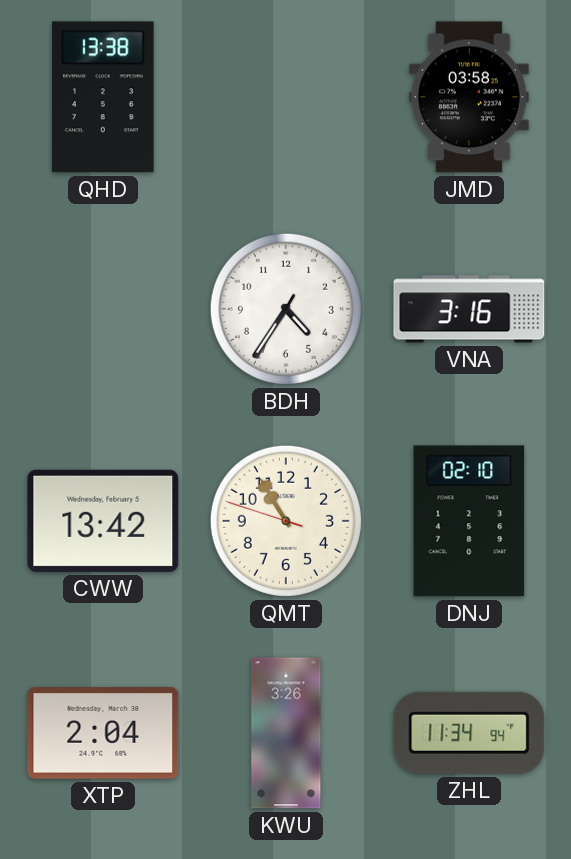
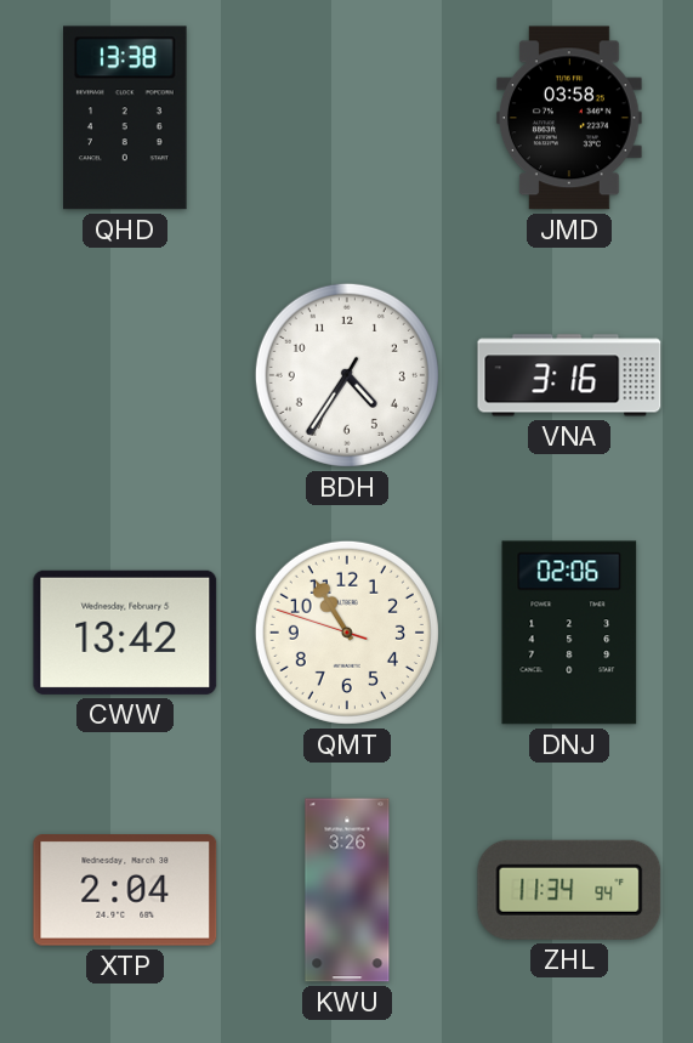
DNJ: 02:10 -> 02:06 (569, 633)
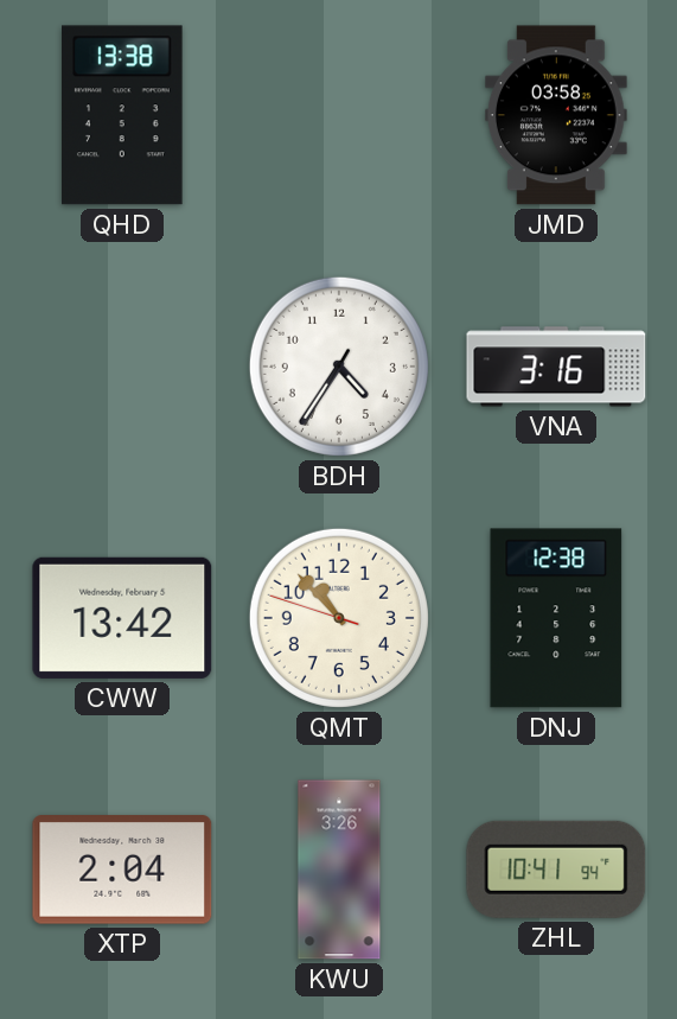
QMT: 10:54 -> 10:52 (339, 618)
DNJ: 02:06 -> 12:38 (556, 618)
ZHL: 11:34 -> 10:41 (556, 870)
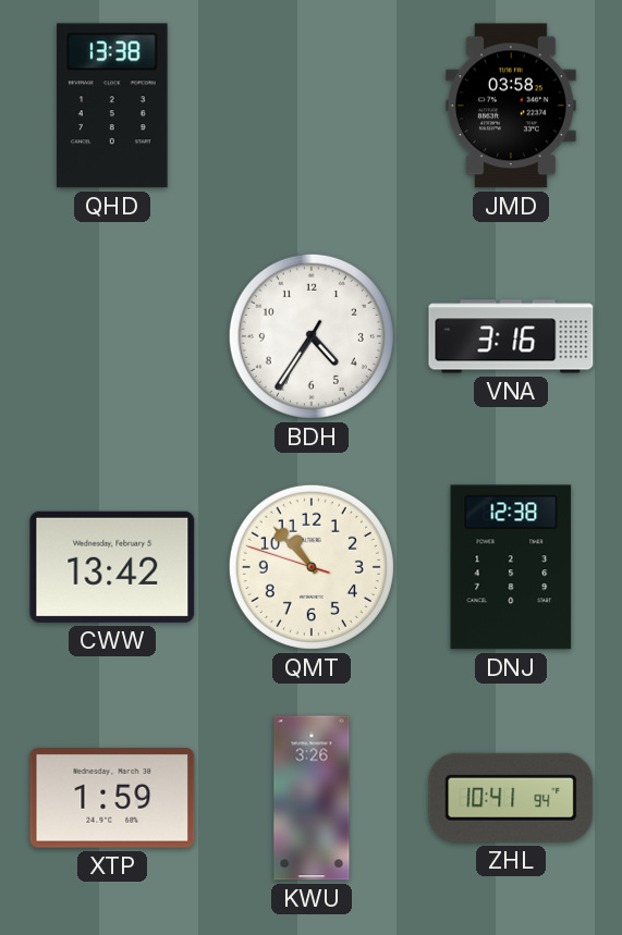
XTP: 2:04 -> 1:59 (112, 798)
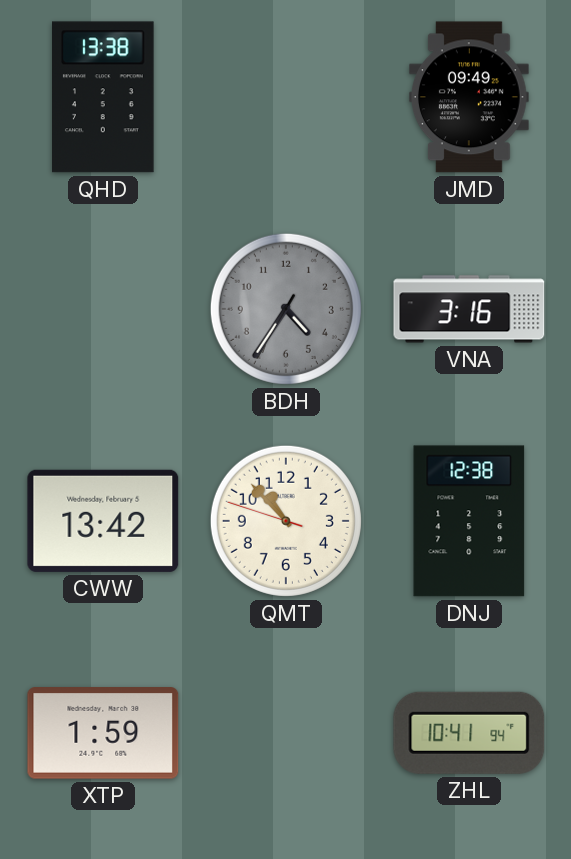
JMD: 03:58 -> 09:49 (469, 97)
BDH dial: white -> grey (286, 309)
KWU: 3:26 -> none (312, 798)
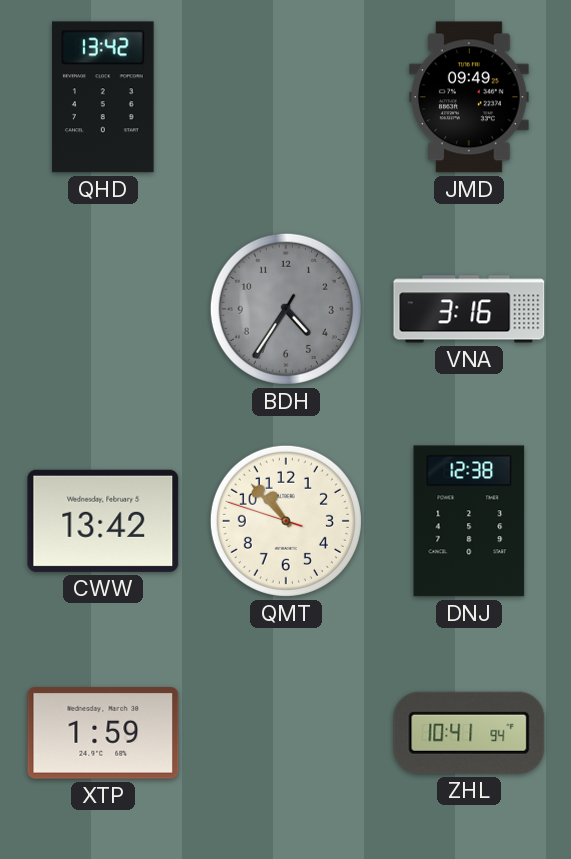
QHD: 13:38 -> 13:42 (104, 97)
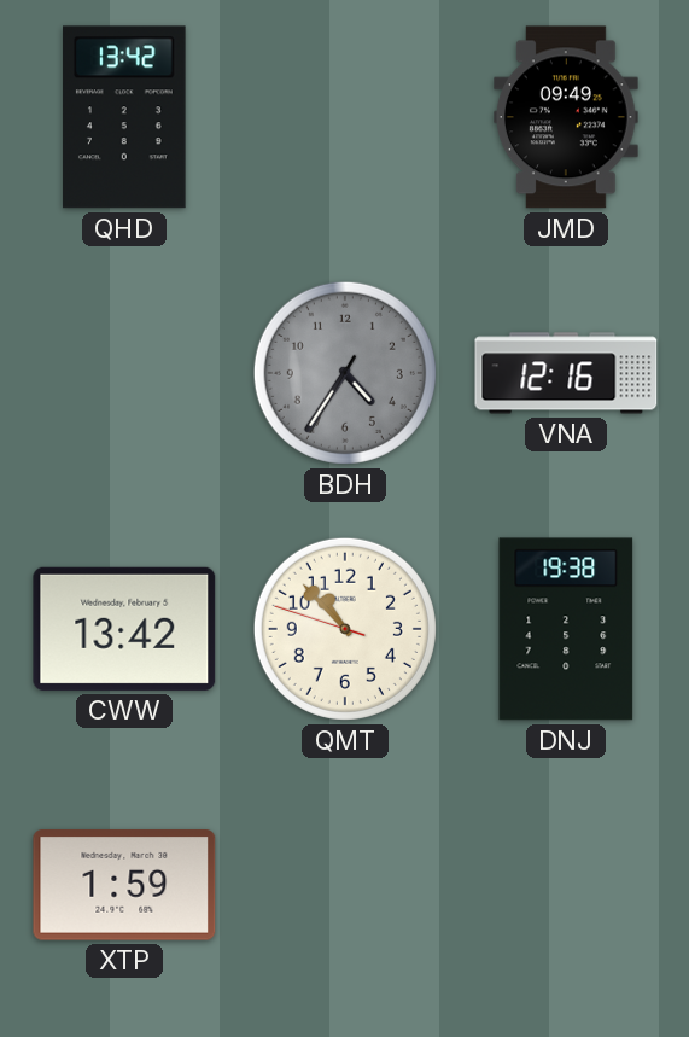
VNA: 3:16 -> 12:16 (566, 373)
DNJ: 12:38 -> 19:38 (566, 629)
ZHL: 10:41 -> none (469, 733)
